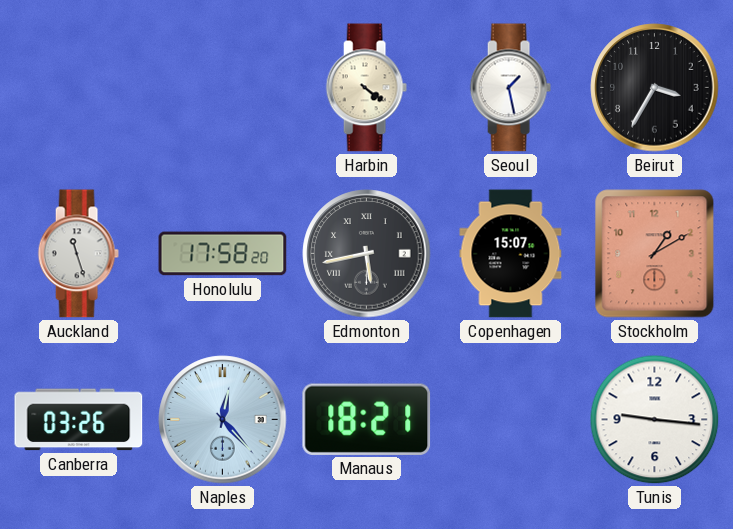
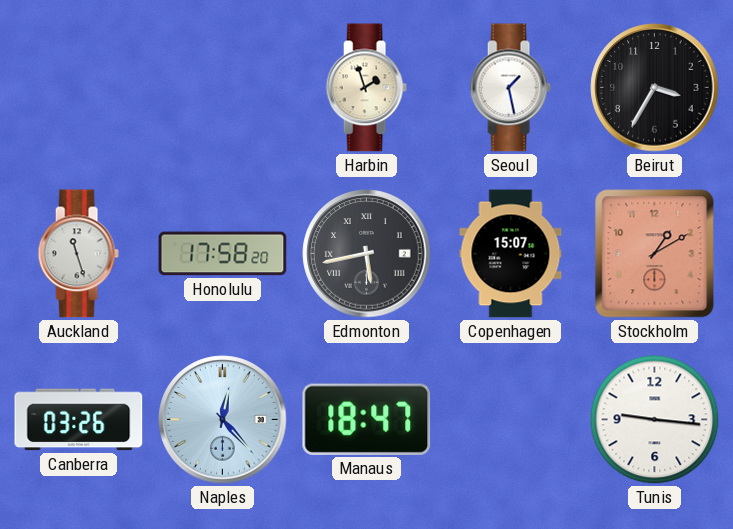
Harbin: 4:21 -> 1:57 (366, 88)
Manaus: 18:21 -> 18:47 (367, 419)
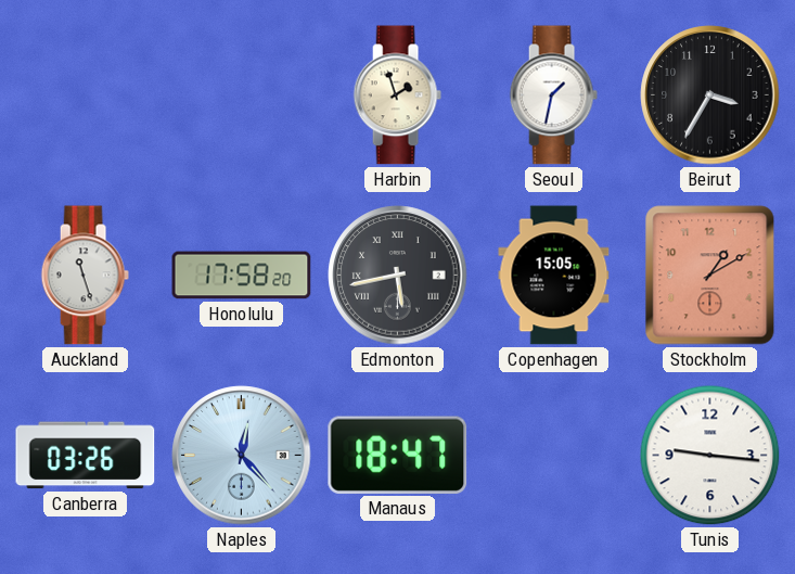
Seoul: 1:28 -> 1:32 (553, 95)
Copenhagen: 15:07 -> 15:05 (554, 276)
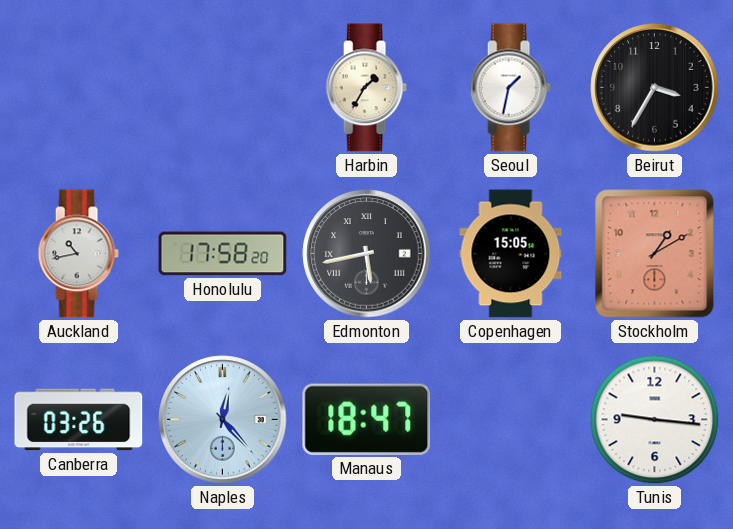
Harbin: 1:57 -> 1:35 (366, 88)
Auckland: 11:27 -> 10:43 (78, 254)
